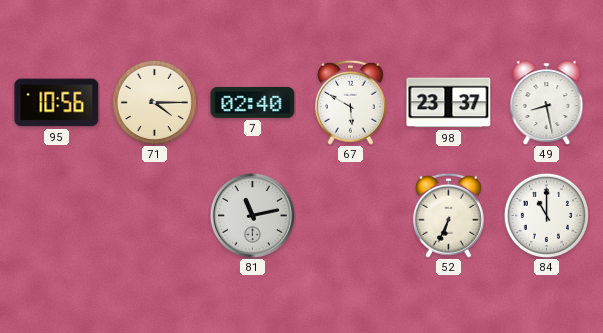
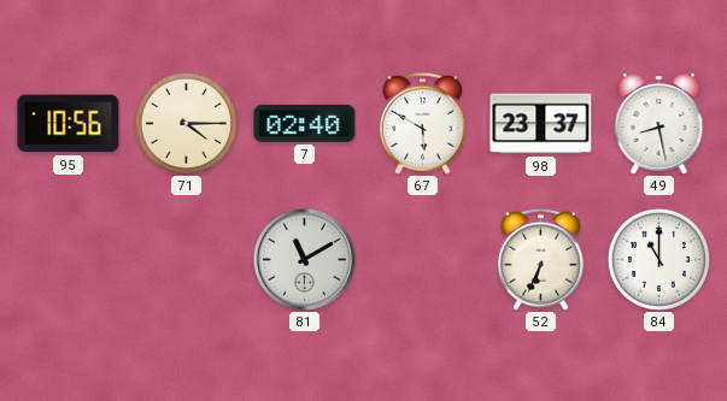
81: 11:13 -> 11:10 (304, 259)
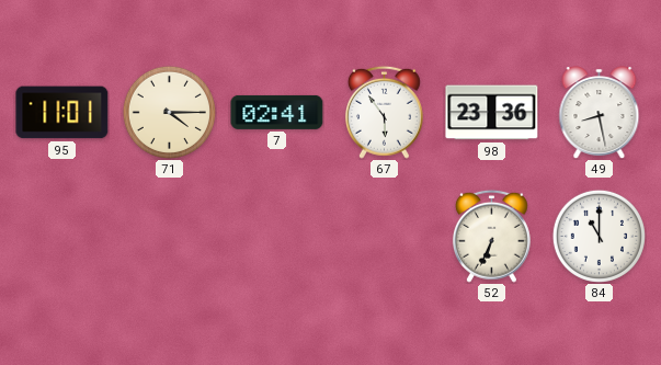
95: 10:56 -> 11:01 (62, 113)
7: 02:40 -> 02:41 (277, 112)
67: 5:50 -> 5:54 (384, 112)
98: 23:37 -> 23:36 (492, 113)
81: 11:10 -> none (304, 259)
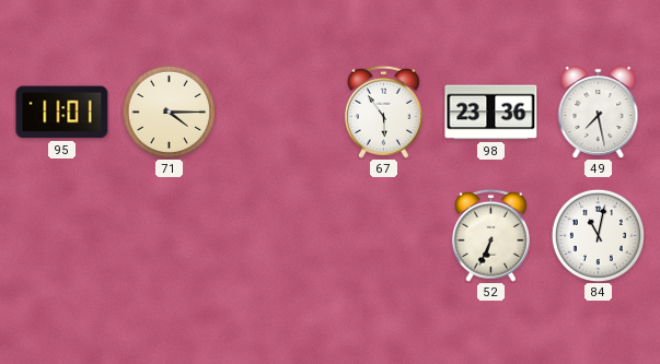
7: 02:41 -> none (277, 112)
49: 8:28 -> 7:28 (599, 111)
84: 11:00 -> 11:02 (598, 235)
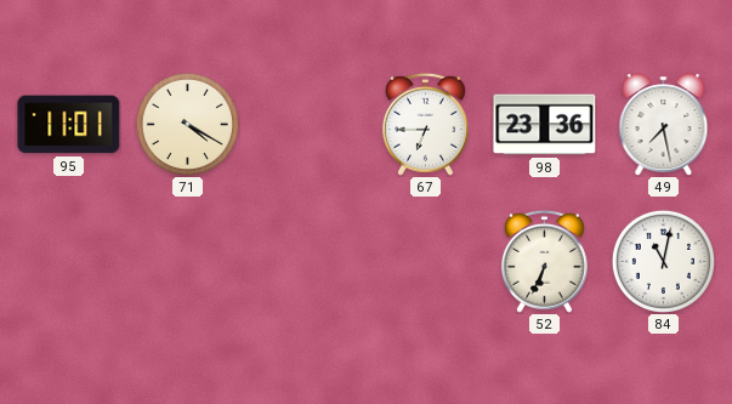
71: 4:15 -> 4:20 (187, 124)
67: 5:54 -> 6:45 (425, 124)
